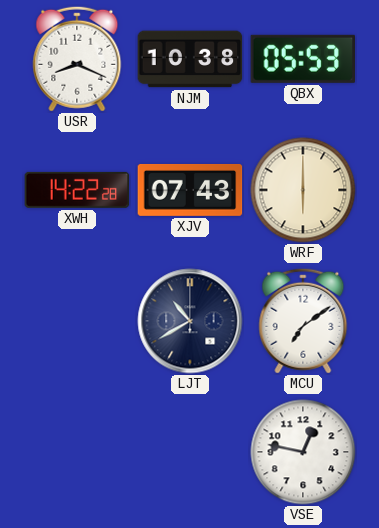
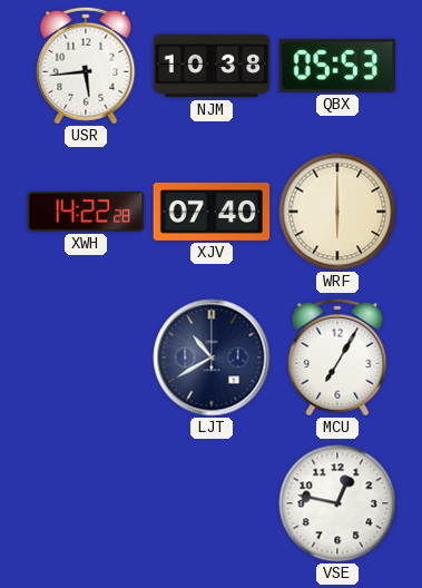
USR: 8:19 -> 5:44 (86, 66)
XJV: 07:43 -> 07:40 (212, 212)
MCU: 7:09 -> 7:05 (337, 357)
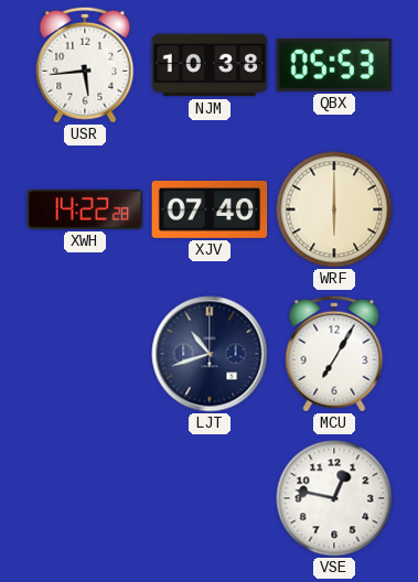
LJT: 10:40 -> 10:42 (210, 354)
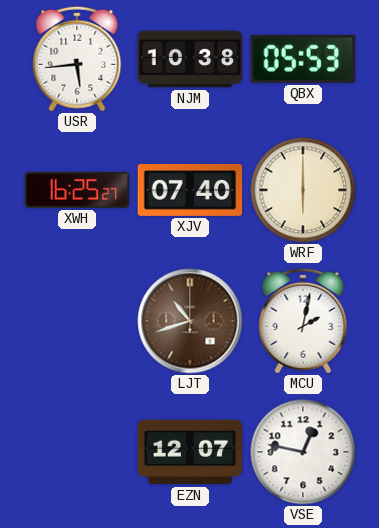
XWH: 14:22 -> 16:25 (77, 190)
LJT dial: navy -> brown (190, 321)
MCU: 7:05 -> 2:02 (303, 321)
EZN: none -> 12:07 (190, 452)
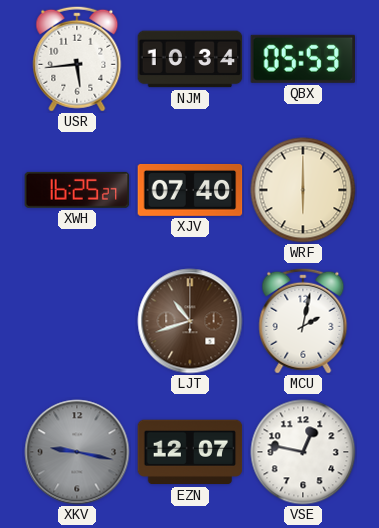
NJM: 10:38 -> 10:34 (190, 59)
XKV: none -> 9:17 (77, 452)
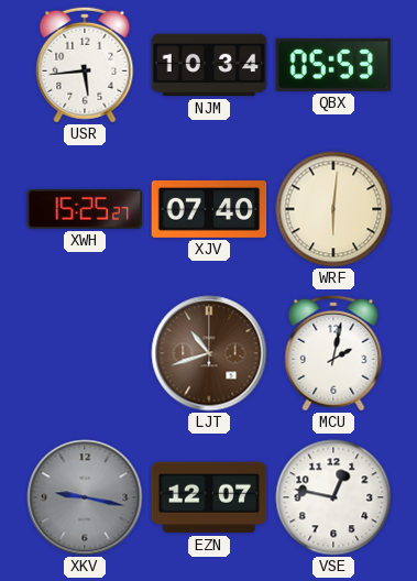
XWH: 16:25 -> 15:25 (85, 209)
WRF: 6:00 -> 6:01 (333, 209)
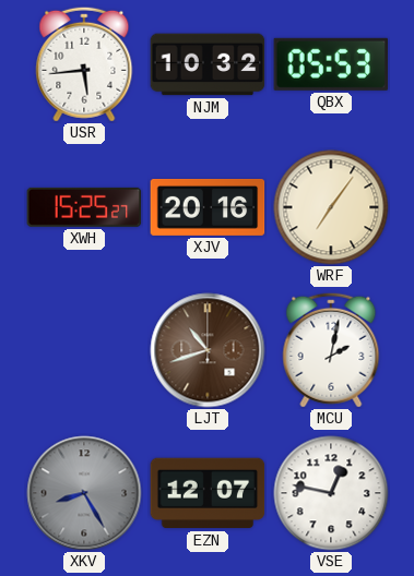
NJM: 10:34 -> 10:32 (208, 64)
XJV: 07:40 -> 20:16 (208, 207)
WRF: 6:01 -> 7:06 (331, 207)
XKV: 9:17 -> 8:25 (84, 493)
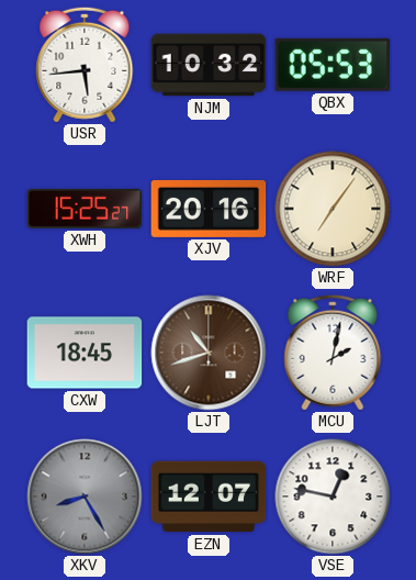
CXW: none -> 18:45 (85, 353)
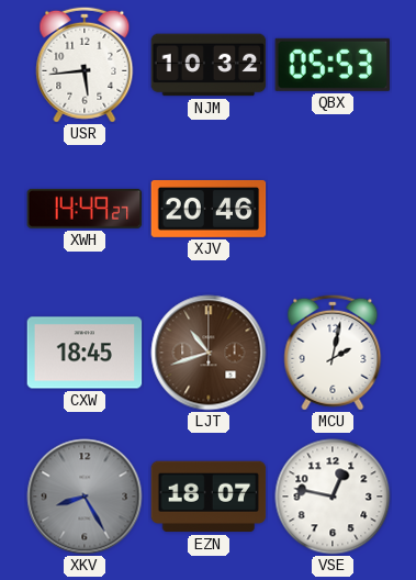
XWH: 15:25 -> 14:49 (85, 209)
XJV: 20:16 -> 20:46 (209, 209)
WRF: 7:06 -> none (333, 209)
EZN: 12:07 -> 18:07 (209, 497)
